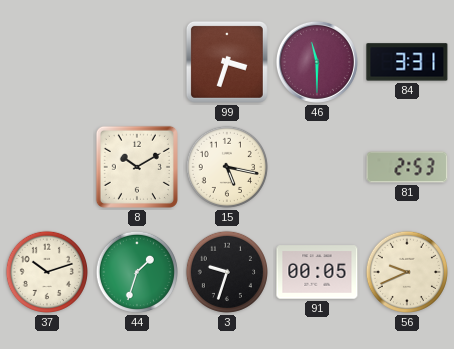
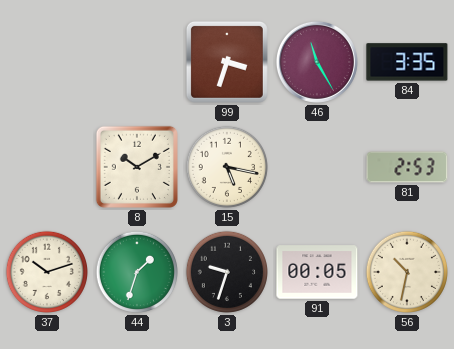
46: 11:30 -> 11:25 (317, 62)
84: 3:31 -> 3:35 (407, 62)
56: 9:41 -> 10:32 (407, 272)
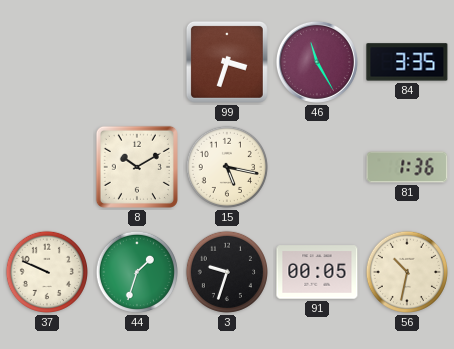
81: 2:53 -> 1:36 (407, 167)
37: 10:12 -> 9:49 (47, 272)
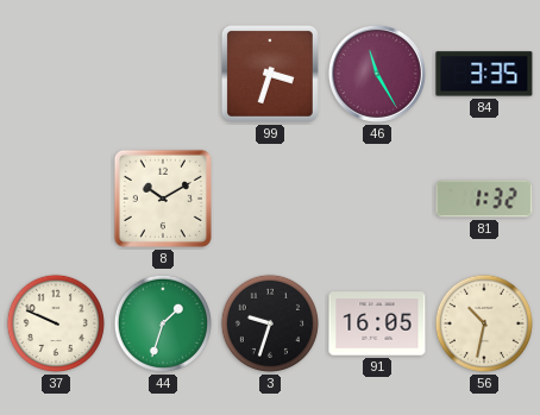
15: 5:17 -> none (227, 167)
81: 1:36 -> 1:32 (484, 199)
91: 00:05 -> 16:05 (377, 323)
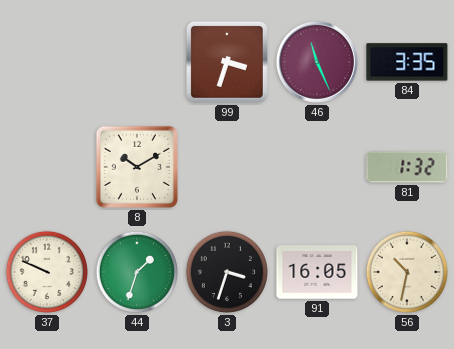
46: 11:25 -> 11:26 (317, 62)
3: 9:33 -> 3:33 (227, 272)
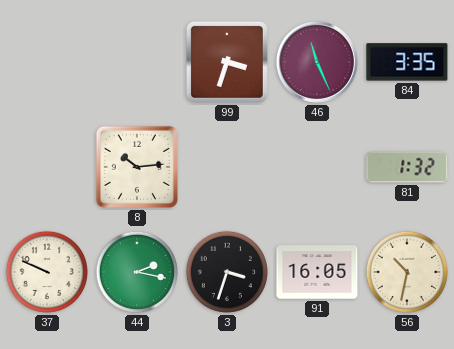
8: 10:10 -> 10:14 (137, 167)
44: 1:33 -> 2:17 (137, 272)
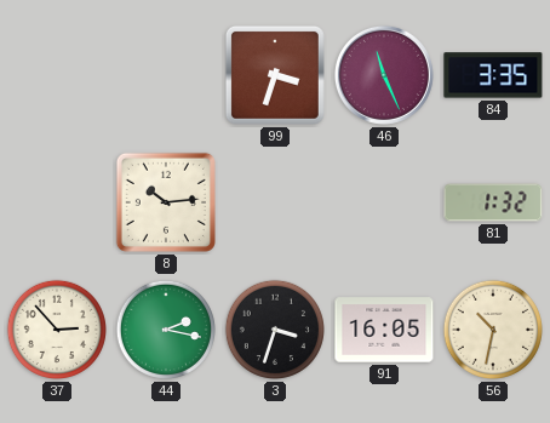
37: 9:49 -> 2:53 (57, 330)
